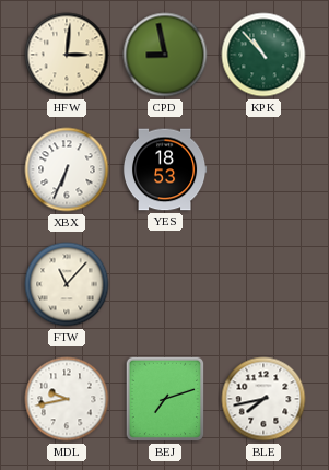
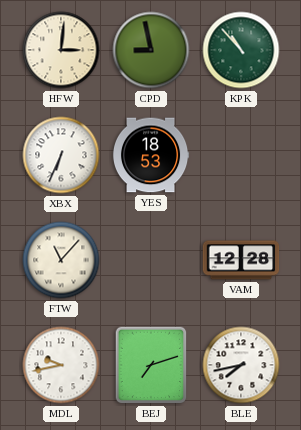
VAM: none -> 12:28 (241, 260)
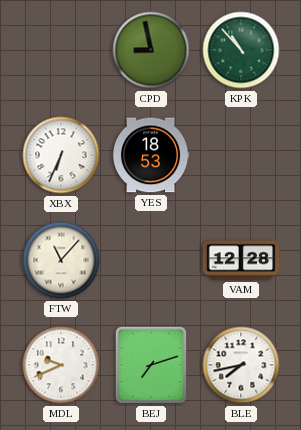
HFW: 3:01 -> none (61, 50)
MDL: 9:43 -> 9:41 (61, 365)
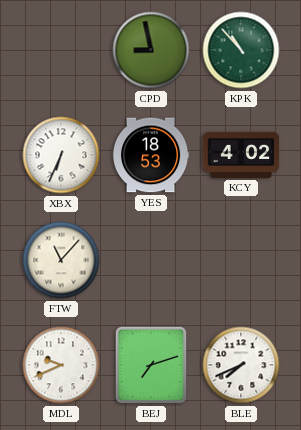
KCY: none -> 4:02 (241, 155)
VAM: 12:28 -> none (241, 260)
BLE: 7:43 -> 7:41 (241, 365)
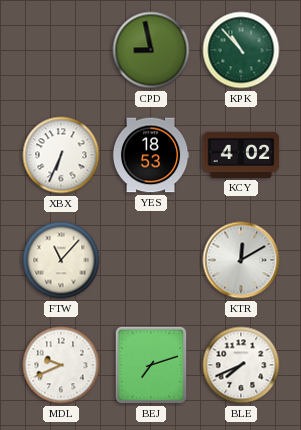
KTR: none -> 12:10 (241, 260)
